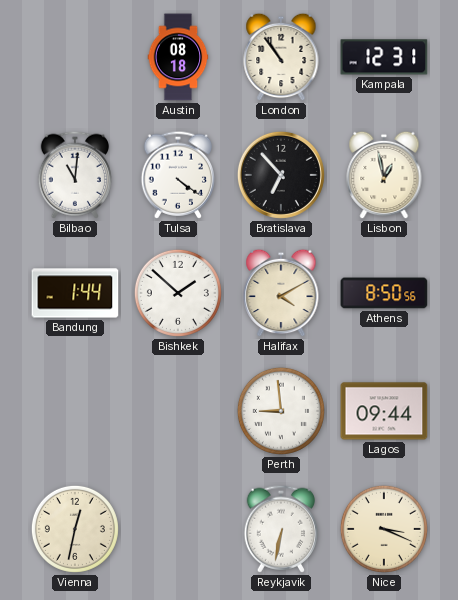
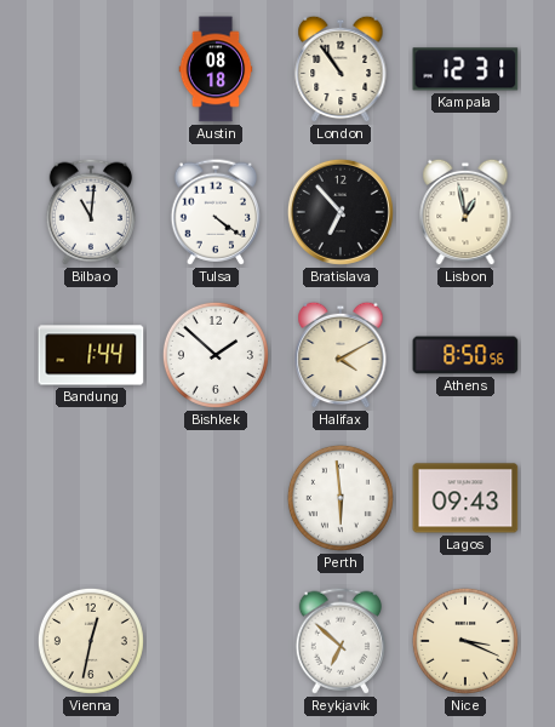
Perth: 8:59 -> 5:59 (341, 498)
Lagos: 09:44 -> 09:43 (465, 498)
Reykjavik: 6:32 -> 6:52 (339, 641)
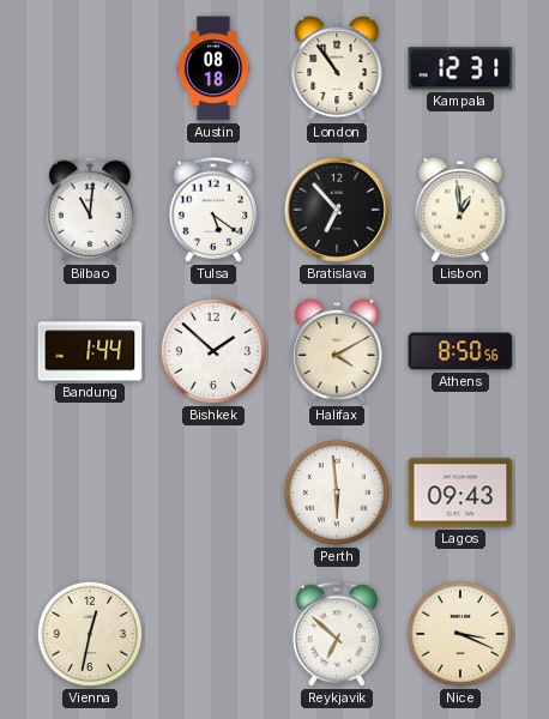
Tulsa: 4:21 -> 5:21 (212, 210)
Lisbon: 12:58 -> 12:59 (460, 210)
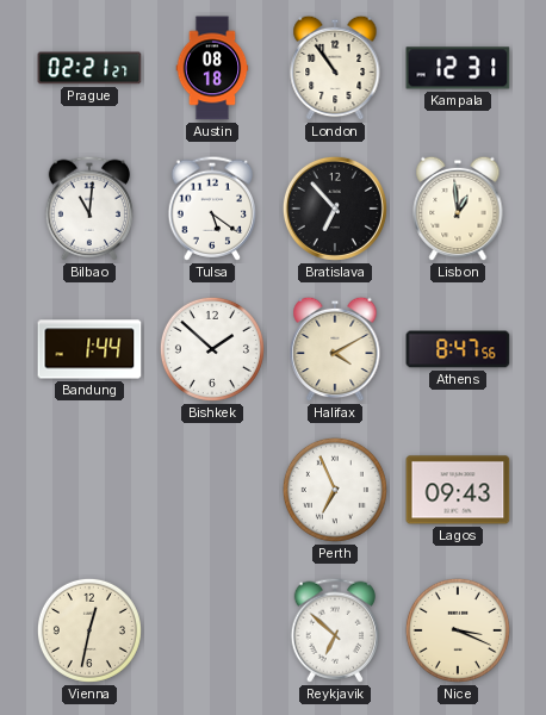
Prague: none -> 02:21 (89, 68)
Athens: 8:50 -> 8:47 (458, 349)
Perth: 5:59 -> 6:56 (335, 490)
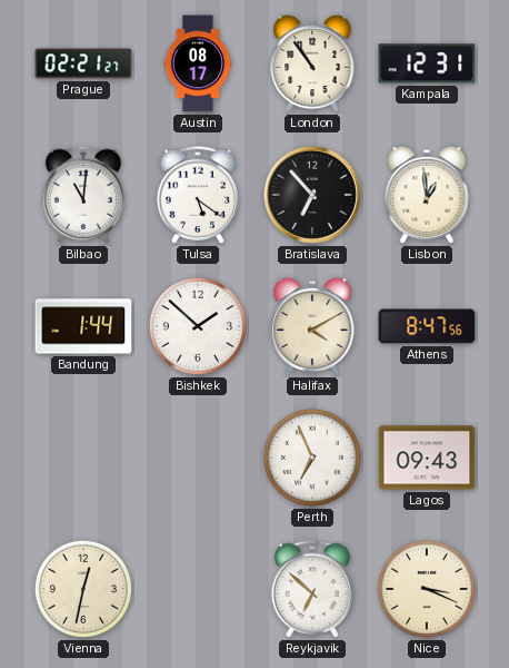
Austin: 08:18 -> 08:17 (198, 63)
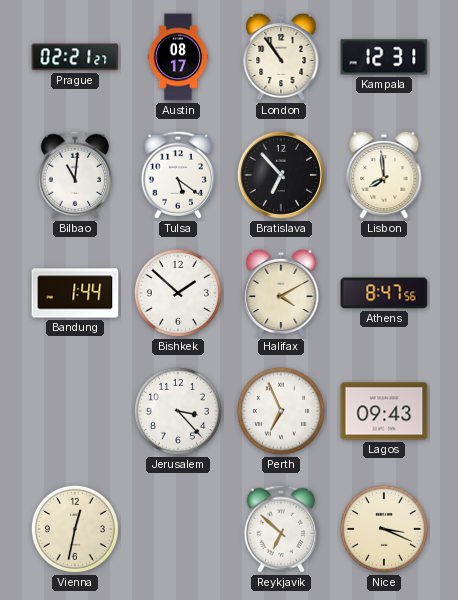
Lisbon: 12:59 -> 7:59 (384, 175)
Jerusalem: none -> 3:23 (178, 411)
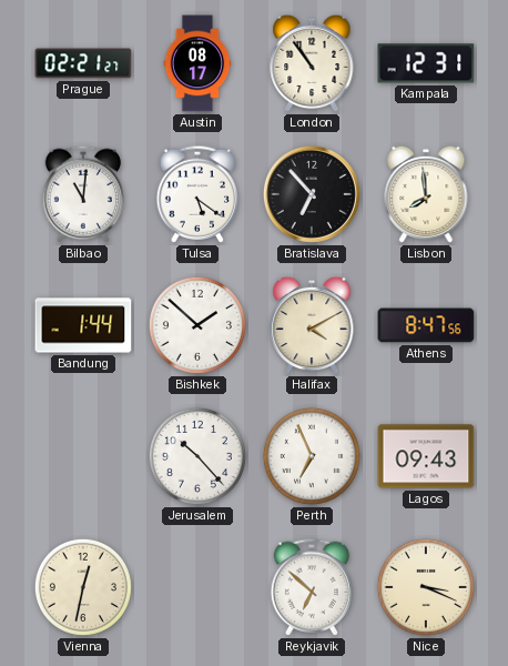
Jerusalem: 3:23 -> 10:23 (197, 456)
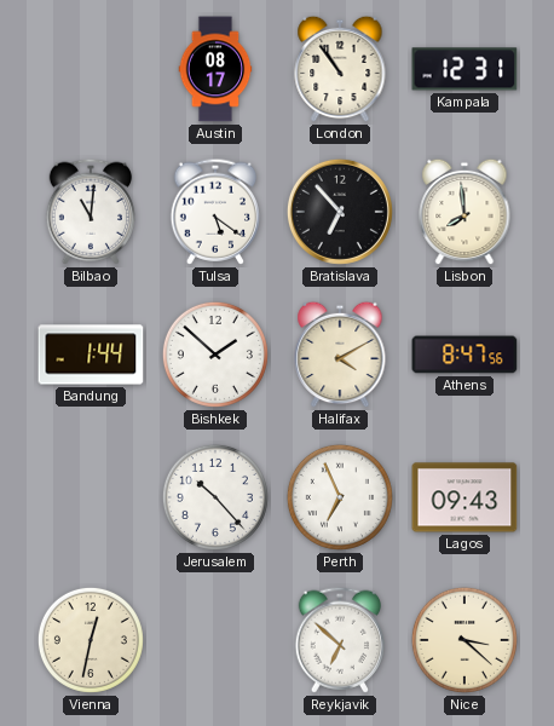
Prague: 02:21 -> none (83, 63)
Nice: 3:19 -> 3:22 (464, 640)
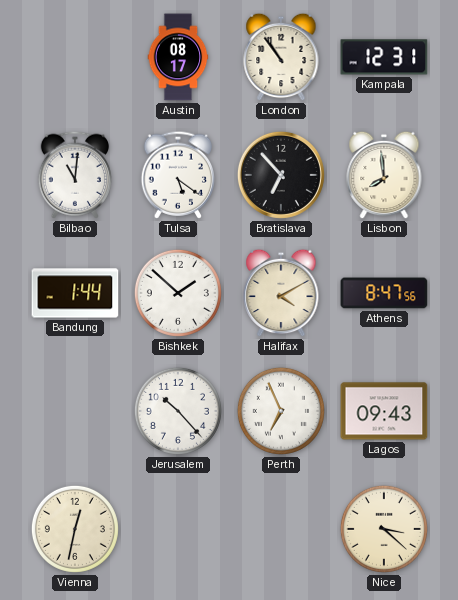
Reykjavik: 6:52 -> none (339, 640)
